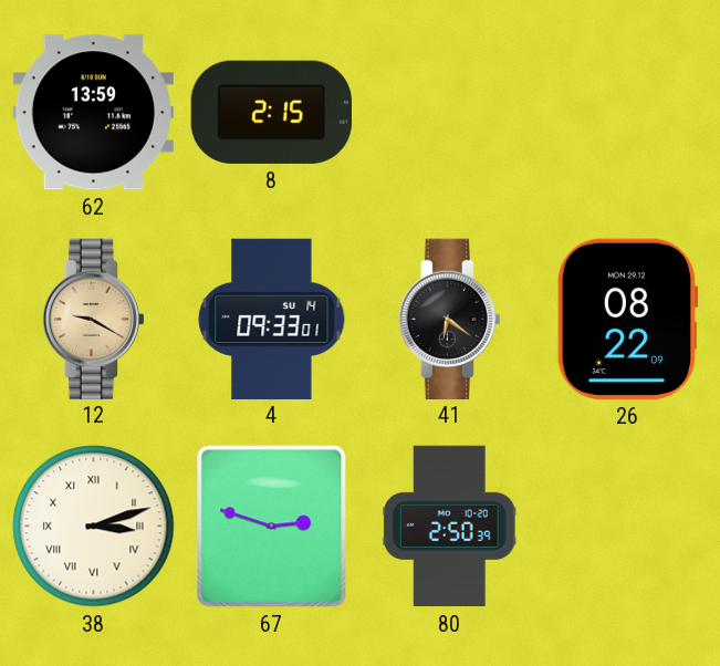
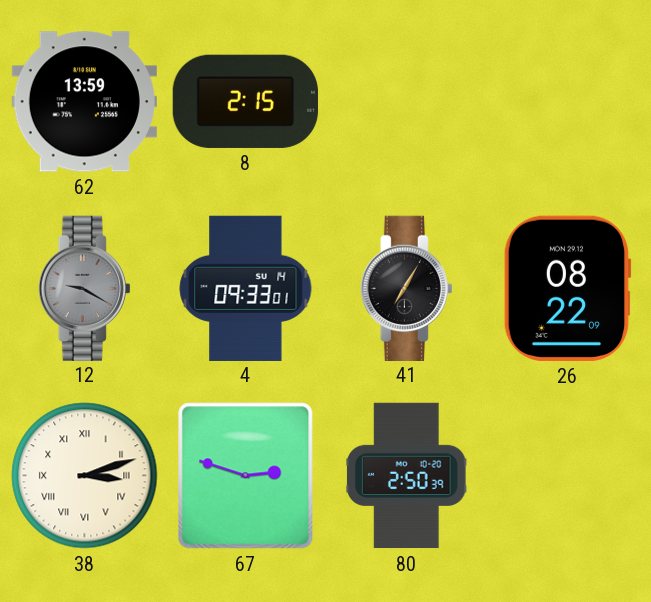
12 dial: champagne -> grey (84, 288)
41: 6:21 -> 7:05 (406, 288)
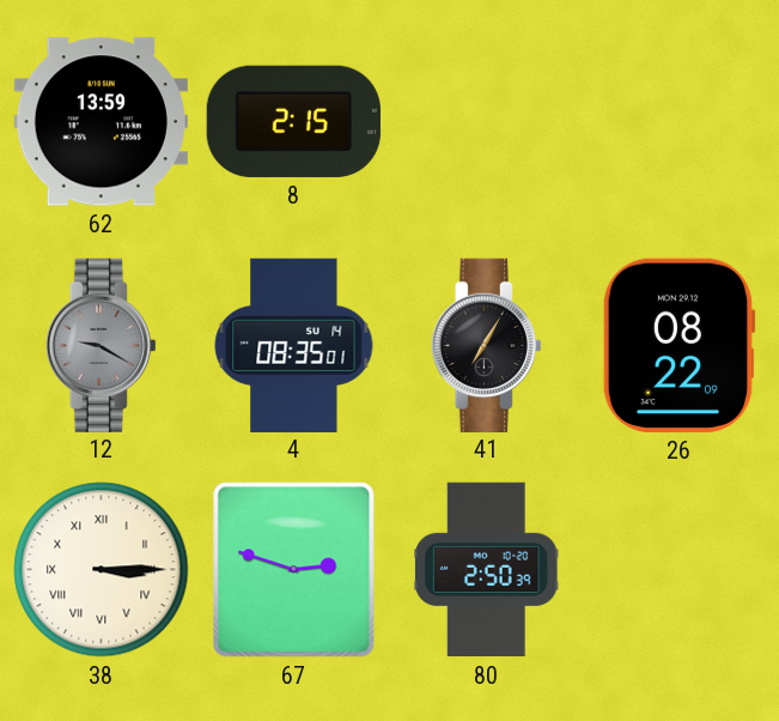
4: 09:33 -> 08:35 (294, 345)
38: 3:12 -> 3:15 (102, 570)
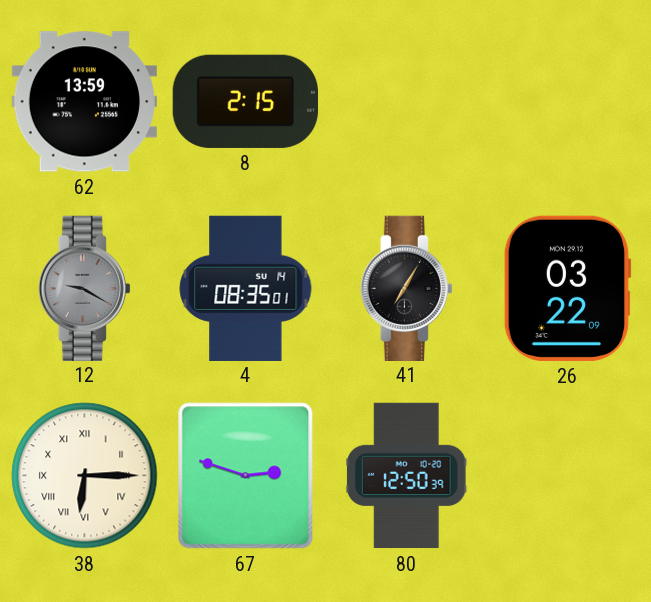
26: 08:22 -> 03:22 (567, 288)
38: 3:15 -> 6:15 (85, 476)
80: 2:50 -> 12:50 (407, 476)
